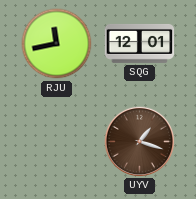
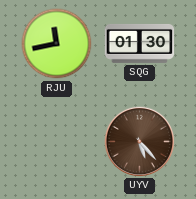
SQG: 12:01 -> 01:30 (140, 43)
UYV: 1:18 -> 5:23 (139, 141)
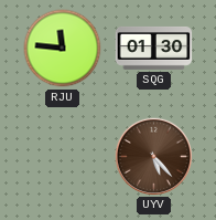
RJU: 11:43 -> 11:46 (63, 49)
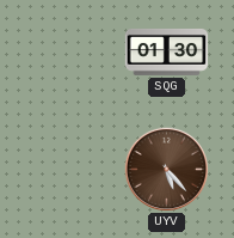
RJU: 11:46 -> none (63, 49)
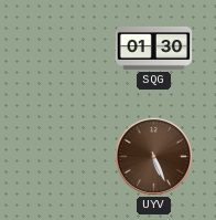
UYV: 5:23 -> 5:26 (153, 156)
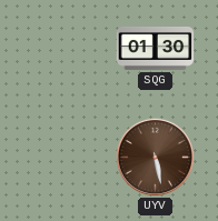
UYV: 5:26 -> 5:28 (155, 157)
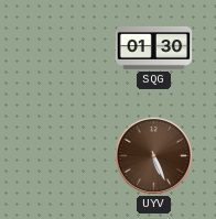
UYV: 5:28 -> 5:26 (153, 155)
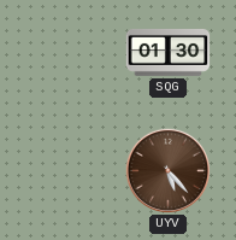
UYV: 5:26 -> 5:23 (167, 170)
